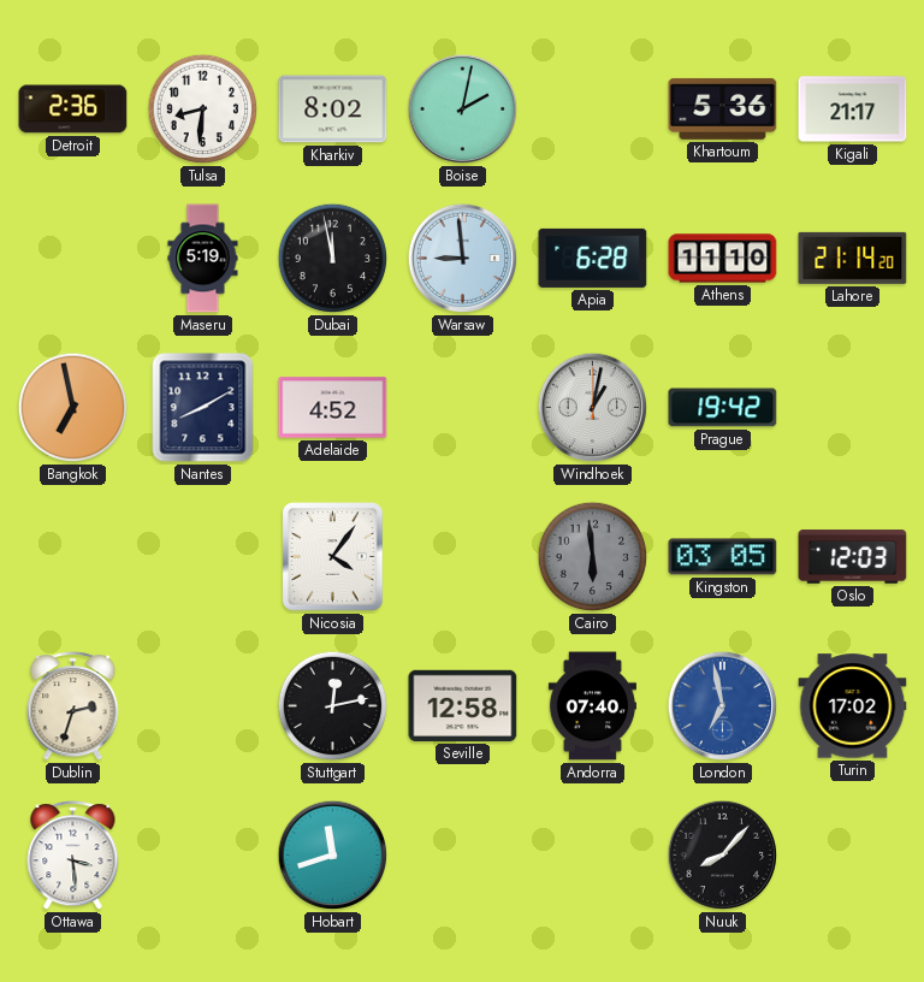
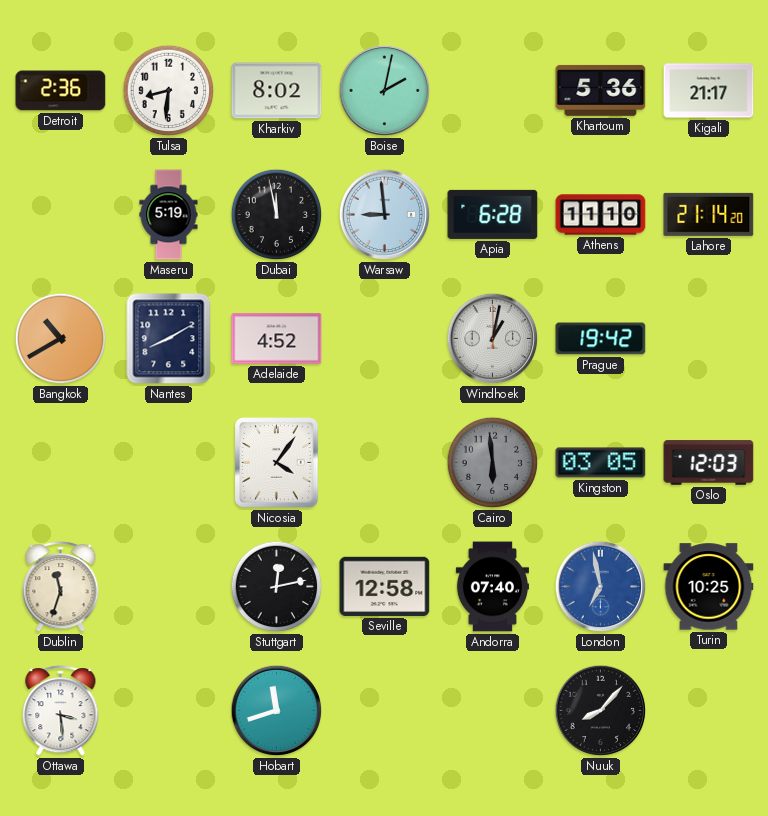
Bangkok: 6:58 -> 10:40 (61, 339)
Dublin: 2:33 -> 11:33 (61, 587)
Turin: 17:02 -> 10:25 (709, 587)
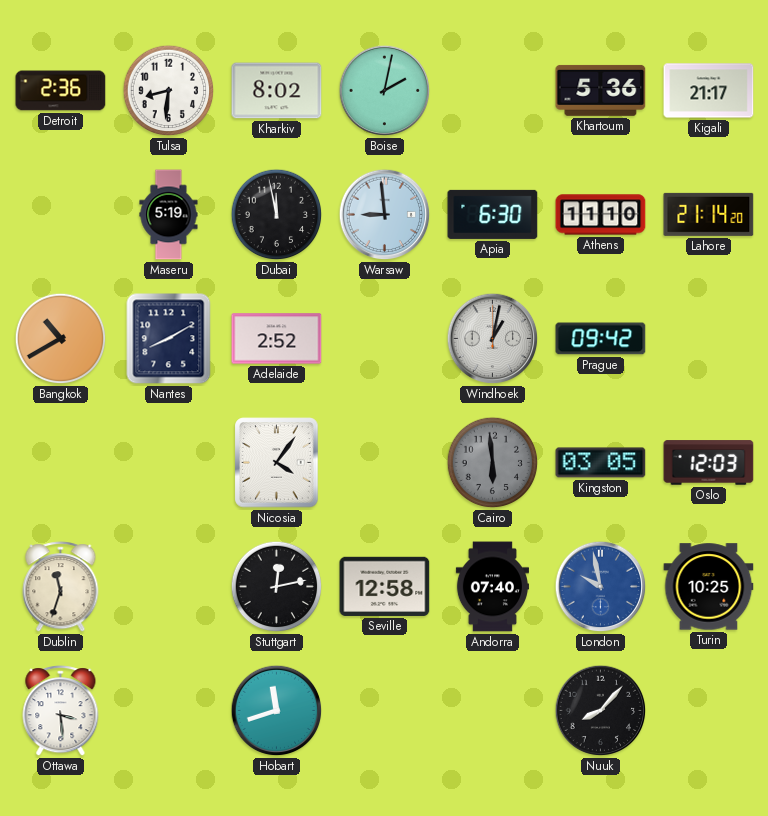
Apia: 6:28 -> 6:30 (493, 214)
Adelaide: 4:52 -> 2:52 (277, 339)
Prague: 19:42 -> 09:42 (601, 339)
London: 6:58 -> 9:58 (601, 587)
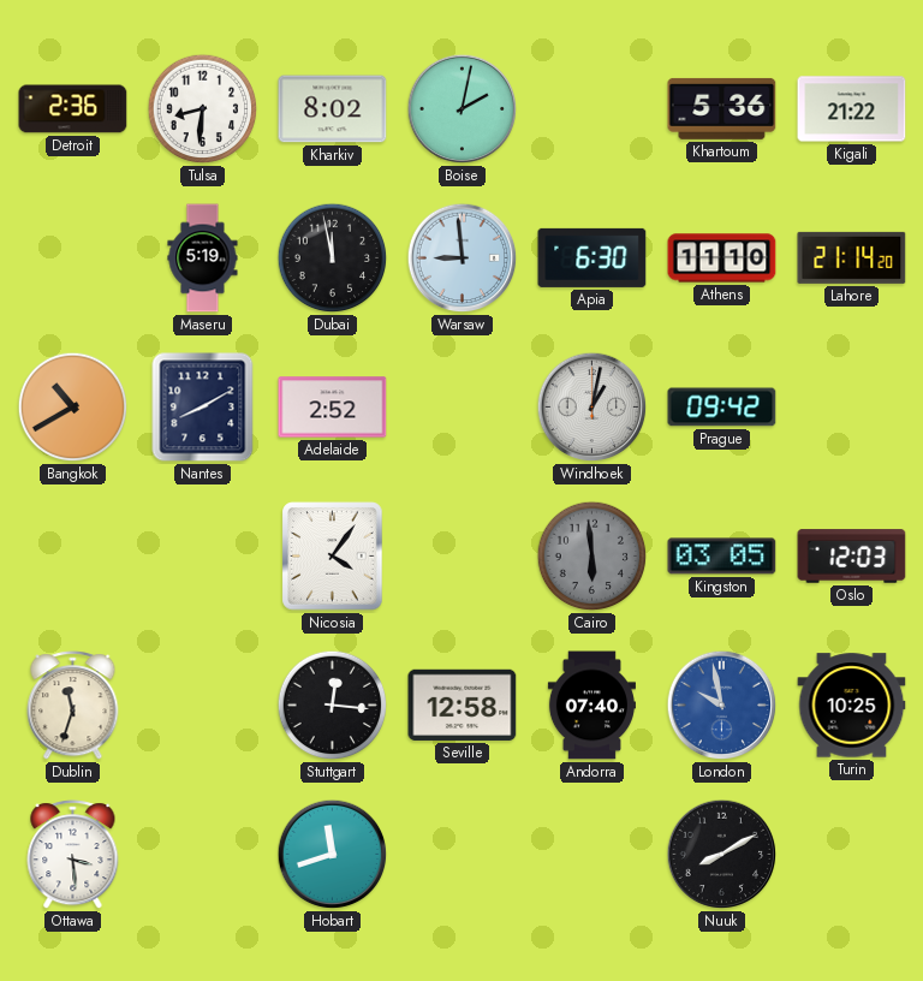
Kigali: 21:17 -> 21:22 (852, 109)
Stuttgart: 12:13 -> 12:16 (333, 706)
Nuuk: 8:07 -> 8:10 (722, 855)
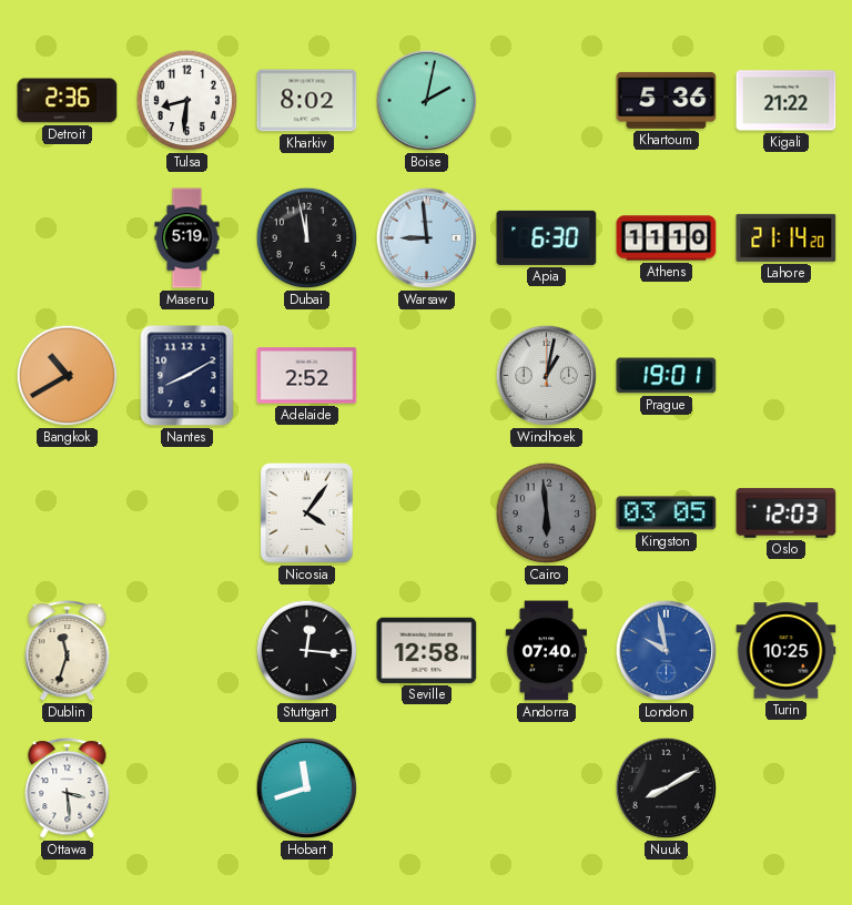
Prague: 09:42 -> 19:01 (667, 376)
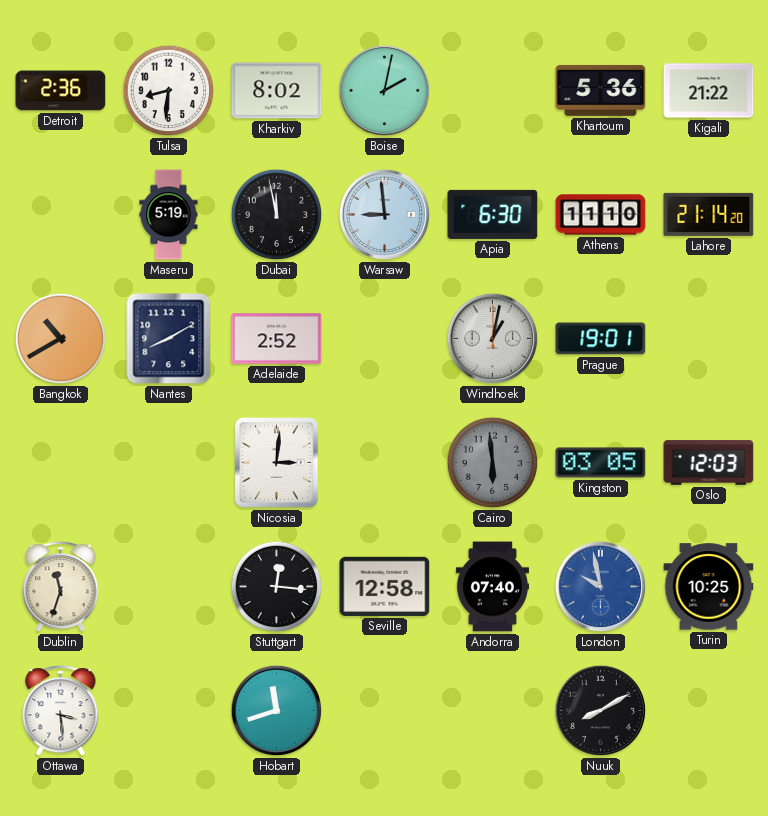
Nicosia: 4:06 -> 3:01 (277, 463)
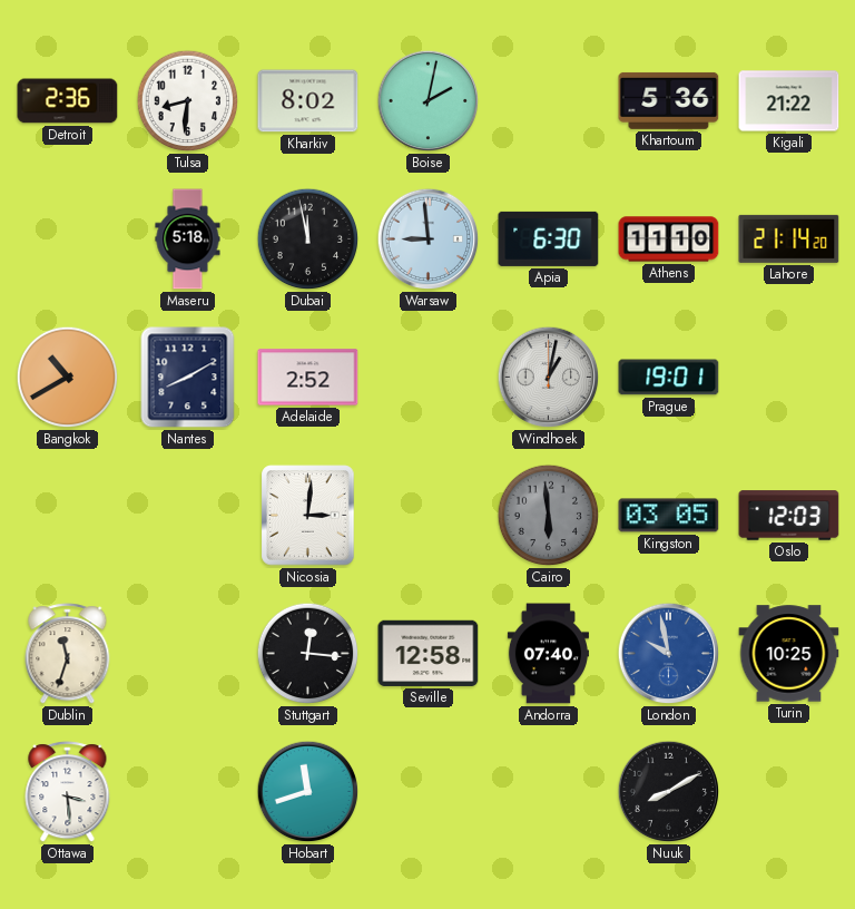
Maseru: 5:19 -> 5:18 (188, 240)
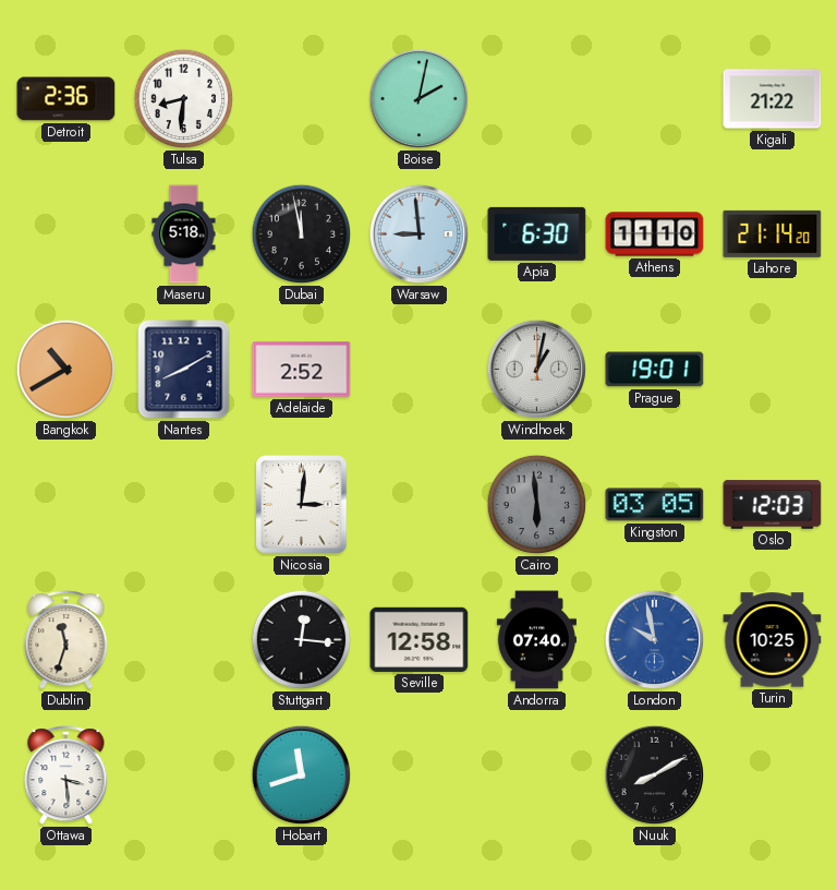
Kharkiv: 8:02 -> none (308, 101)
Khartoum: 5:36 -> none (669, 100)
